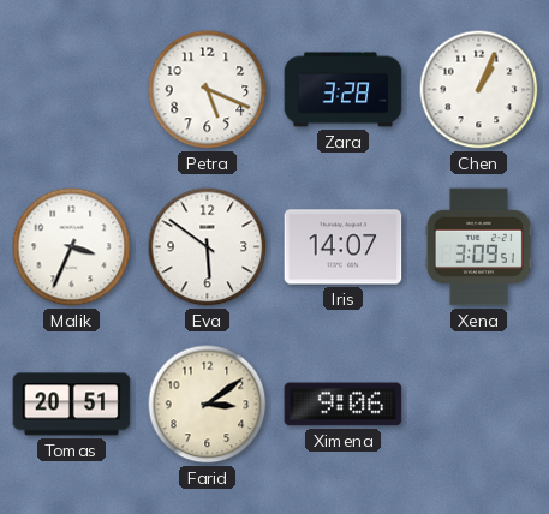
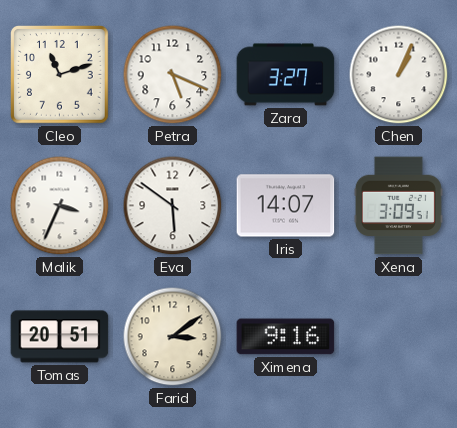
Cleo: none -> 11:12 (60, 75)
Zara: 3:28 -> 3:27 (286, 75)
Ximena: 9:06 -> 9:16 (286, 337)
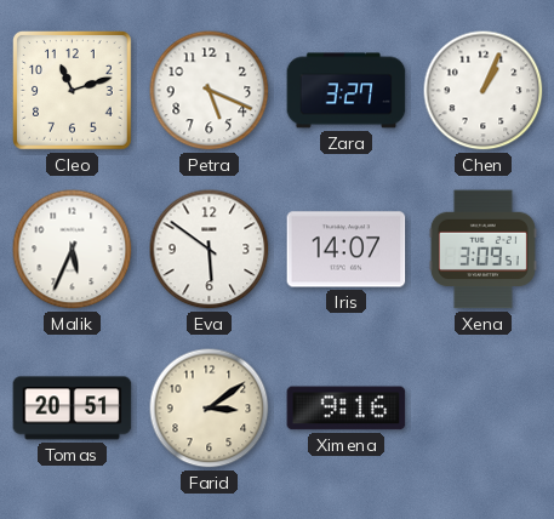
Malik: 3:34 -> 5:34 (73, 250)
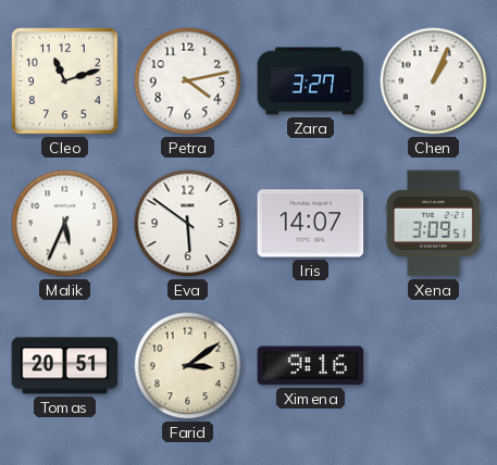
Petra: 5:19 -> 4:13 (188, 81)
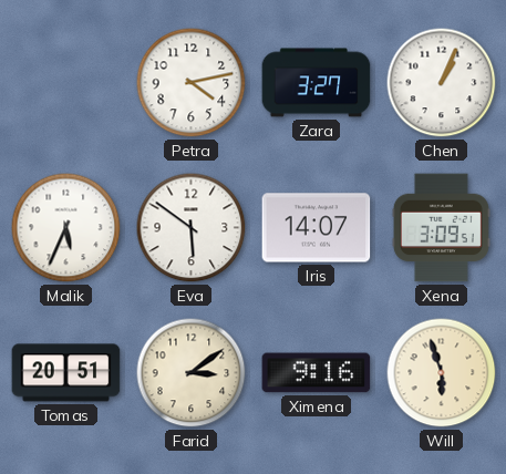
Cleo: 11:12 -> none (65, 81)
Will: none -> 5:57 (442, 373)
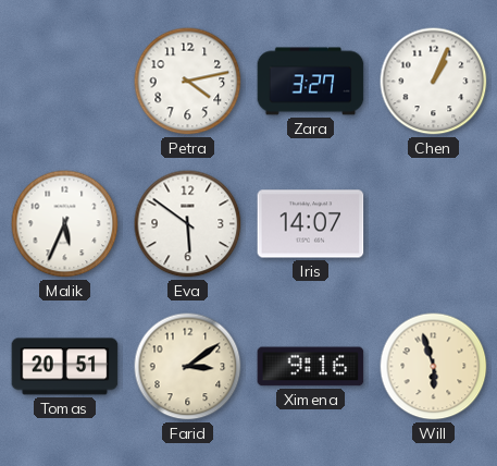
Xena: 3:09 -> none (441, 228)
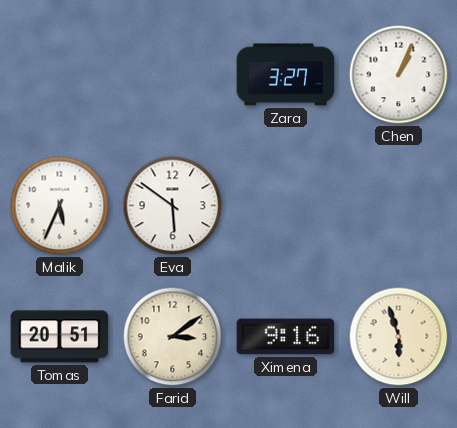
Petra: 4:13 -> none (188, 82)
Iris: 14:07 -> none (311, 224)
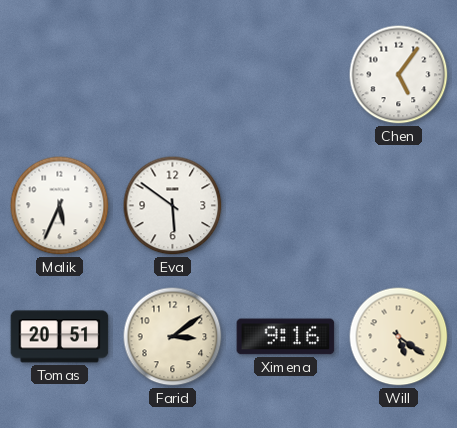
Zara: 3:27 -> none (286, 75)
Chen: 1:04 -> 5:06 (399, 75)
Will: 5:57 -> 5:21 (399, 337)
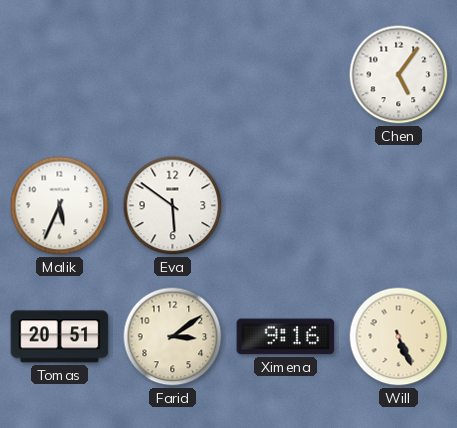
Will: 5:21 -> 5:26 (399, 337)
